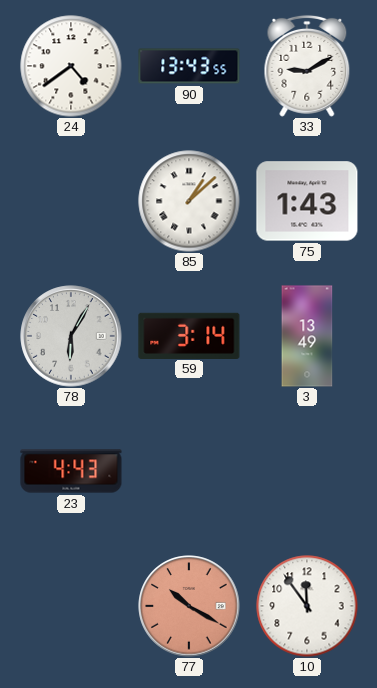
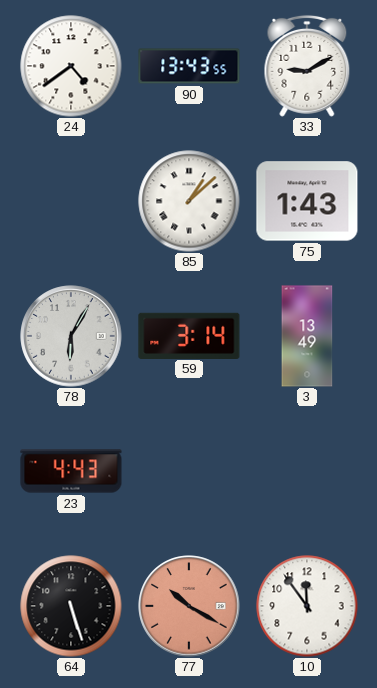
64: none -> 5:27 (71, 606)
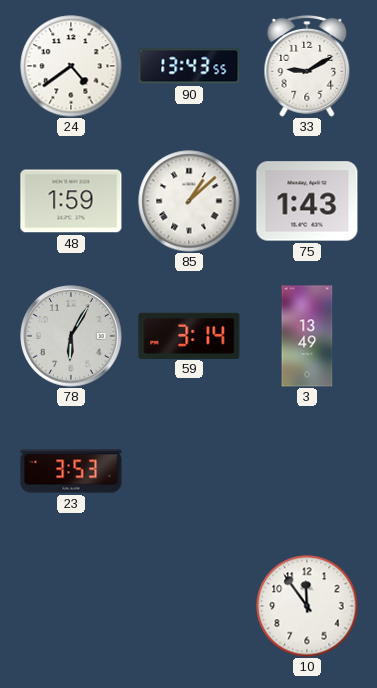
48: none -> 1:59 (71, 201)
23: 4:43 -> 3:53 (71, 471)
64: 5:27 -> none (71, 606)
77: 10:20 -> none (189, 606)
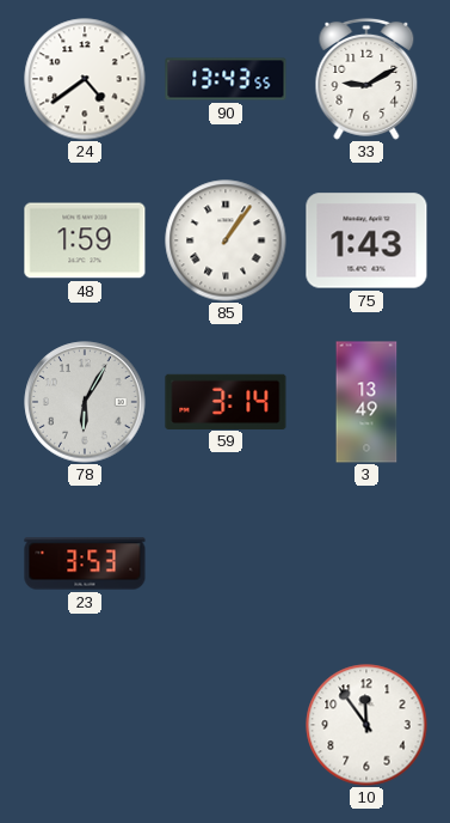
85: 1:08 -> 1:06 (226, 240)
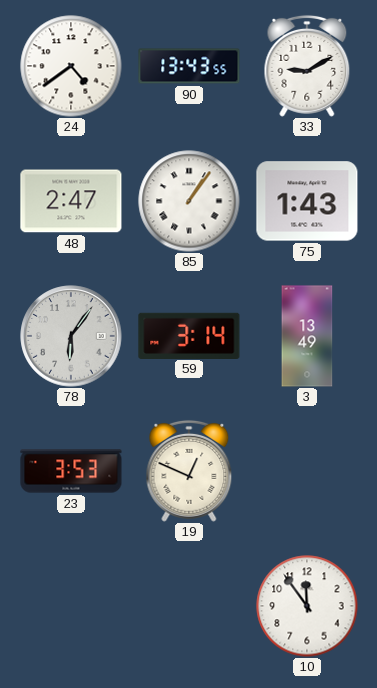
48: 1:59 -> 2:47 (71, 201)
78: 6:05 -> 6:06 (71, 336)
19: none -> 12:49 (189, 471)
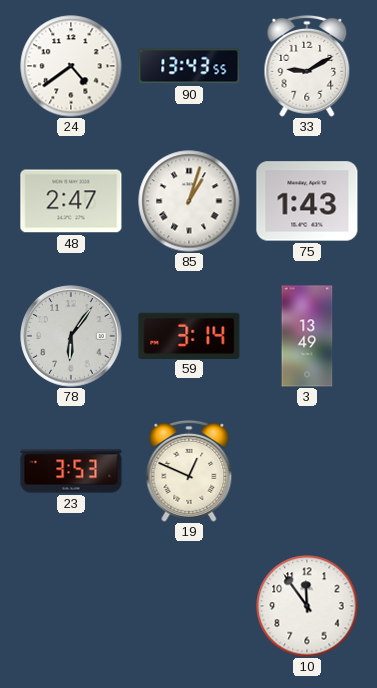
85: 1:06 -> 1:03 (189, 201)
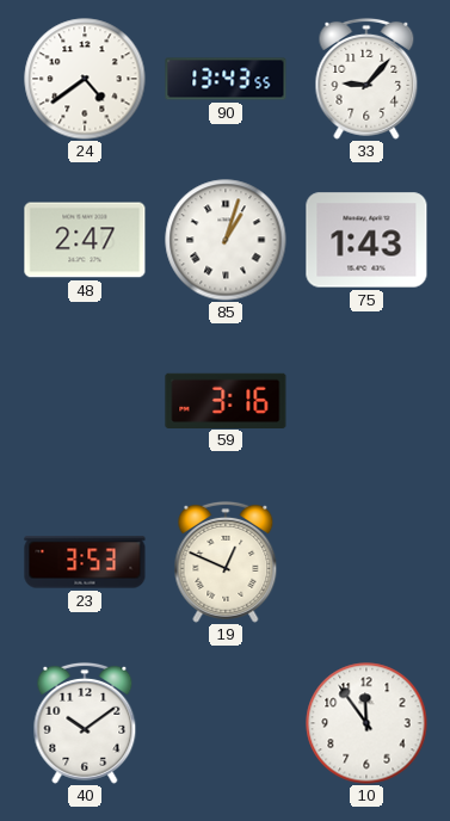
33: 9:10 -> 9:07 (366, 79)
78: 6:06 -> none (71, 336)
59: 3:14 -> 3:16 (226, 400)
3: 13:49 -> none (307, 336)
40: none -> 10:09 (85, 723)
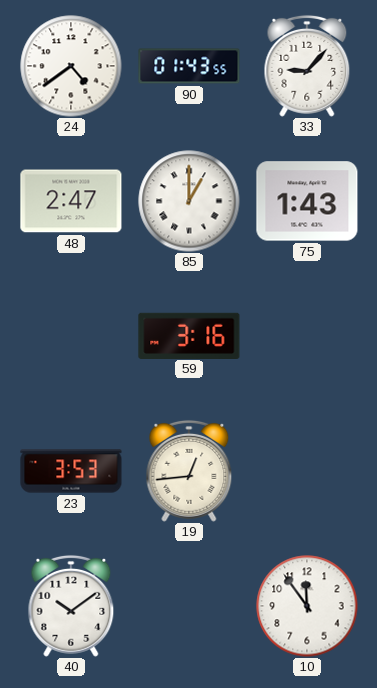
90: 13:43 -> 01:43 (189, 66)
85: 1:03 -> 1:00 (189, 201)
19: 12:49 -> 12:44 (189, 471)
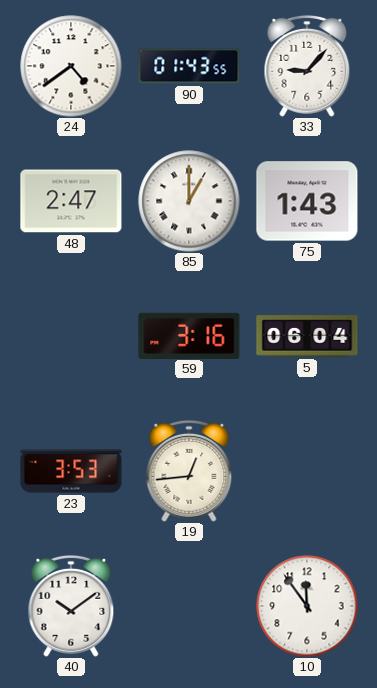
5: none -> 06:04 (307, 336)
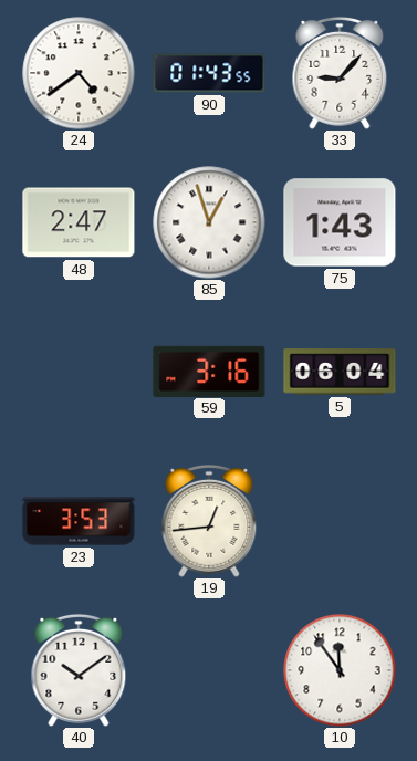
85: 1:00 -> 12:57 (209, 222)
